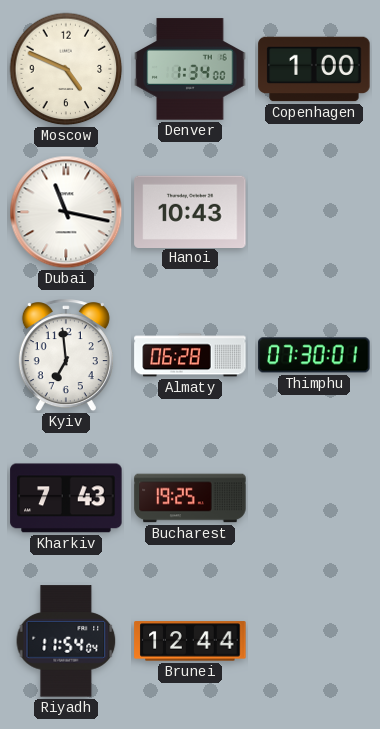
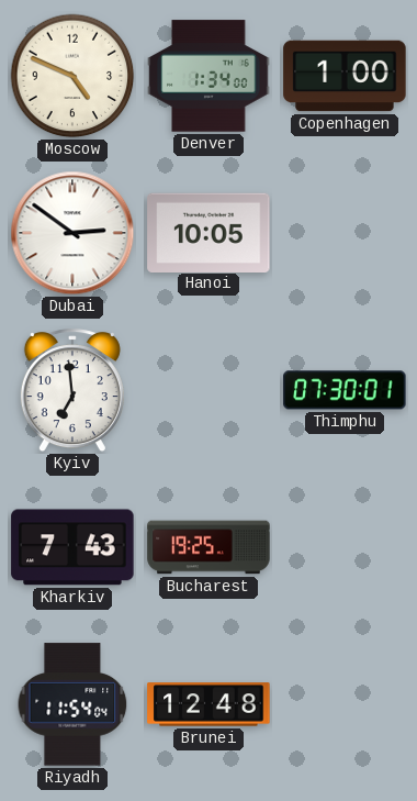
Dubai: 11:17 -> 2:51 (72, 233)
Hanoi: 10:43 -> 10:05 (208, 232)
Almaty: 06:28 -> none (190, 355)
Brunei: 12:44 -> 12:48 (208, 704)
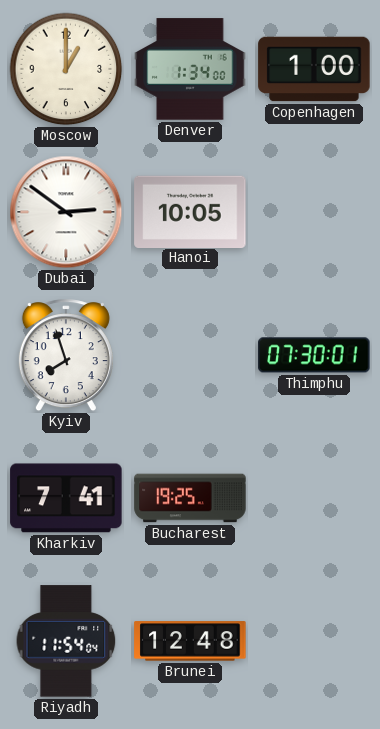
Moscow: 4:49 -> 1:00 (66, 69)
Kyiv: 6:59 -> 7:57 (66, 356)
Kharkiv: 7:43 -> 7:41 (66, 498)
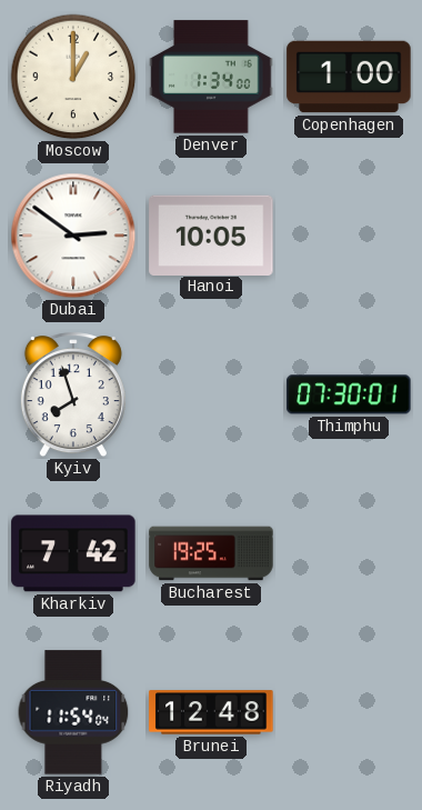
Kharkiv: 7:41 -> 7:42 (73, 553)
